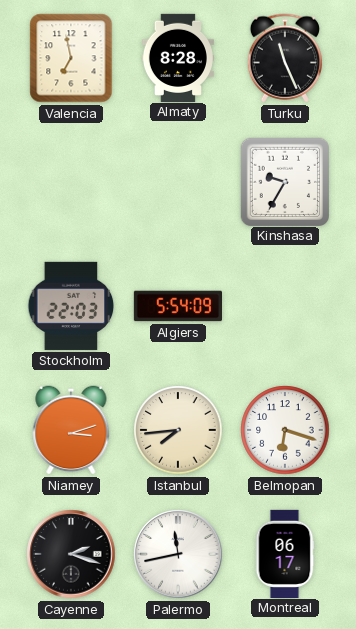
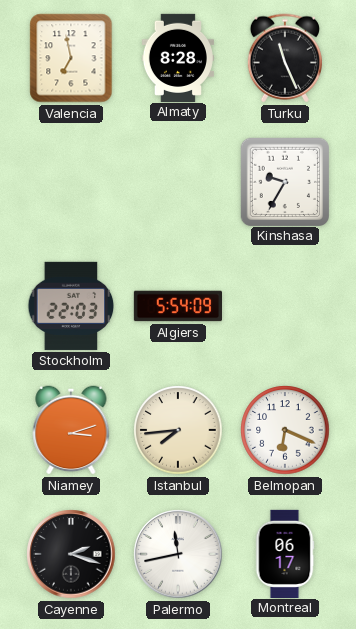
Belmopan: 6:18 -> 6:19 (285, 430)
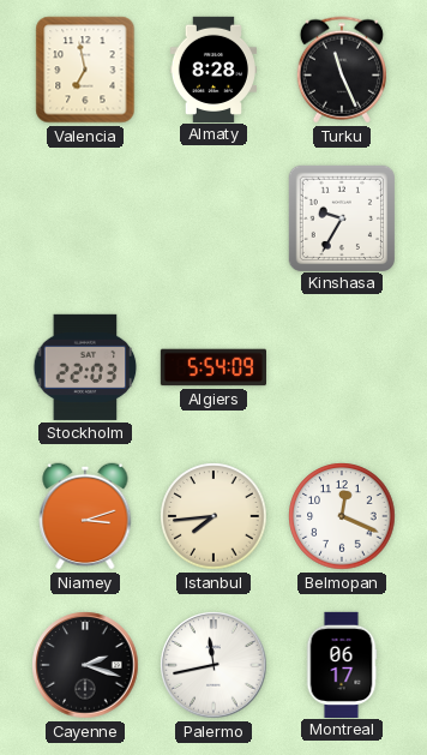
Belmopan: 6:19 -> 12:19 (342, 516)
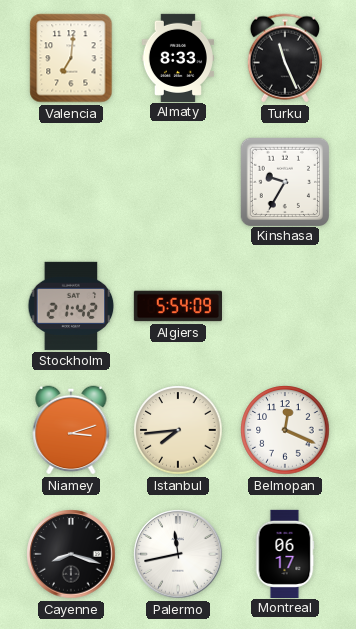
Valencia: 6:58 -> 7:01 (71, 58)
Almaty: 8:28 -> 8:33 (178, 57)
Stockholm: 22:03 -> 21:42 (71, 306)
Cayenne: 2:18 -> 8:18 (71, 554)
